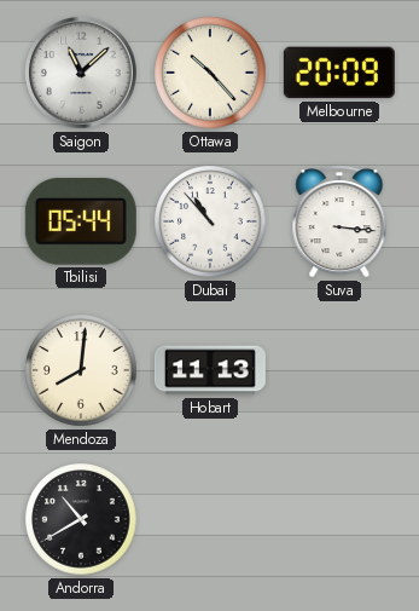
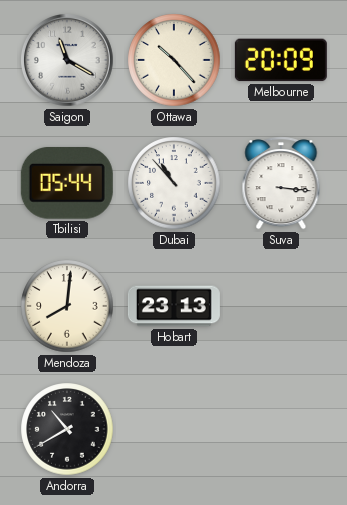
Saigon: 11:08 -> 11:20 (68, 61)
Hobart: 11:13 -> 23:13 (174, 306)
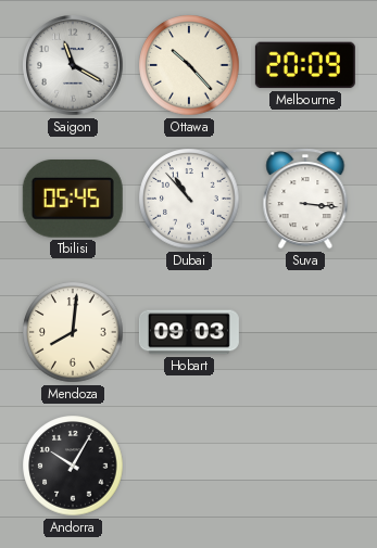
Tbilisi: 05:44 -> 05:45 (73, 199)
Hobart: 23:13 -> 09:03 (189, 332)
Andorra: 10:40 -> 10:05 (73, 466)
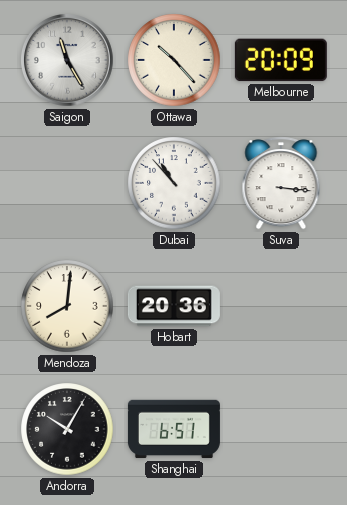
Saigon: 11:20 -> 11:25 (68, 61)
Tbilisi: 05:45 -> none (73, 199)
Hobart: 09:03 -> 20:36 (174, 306)
Shanghai: none -> 6:51 (174, 429)
